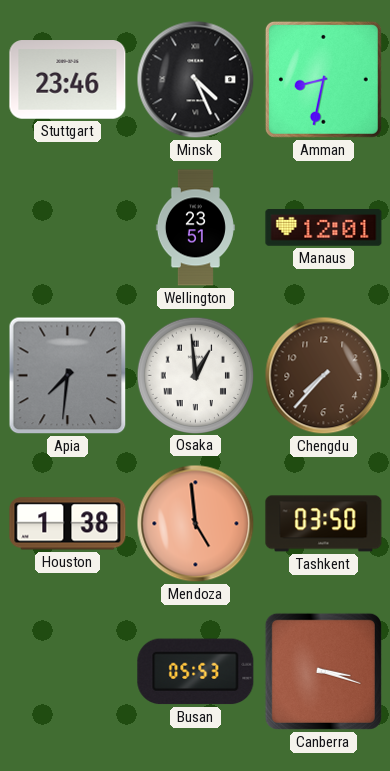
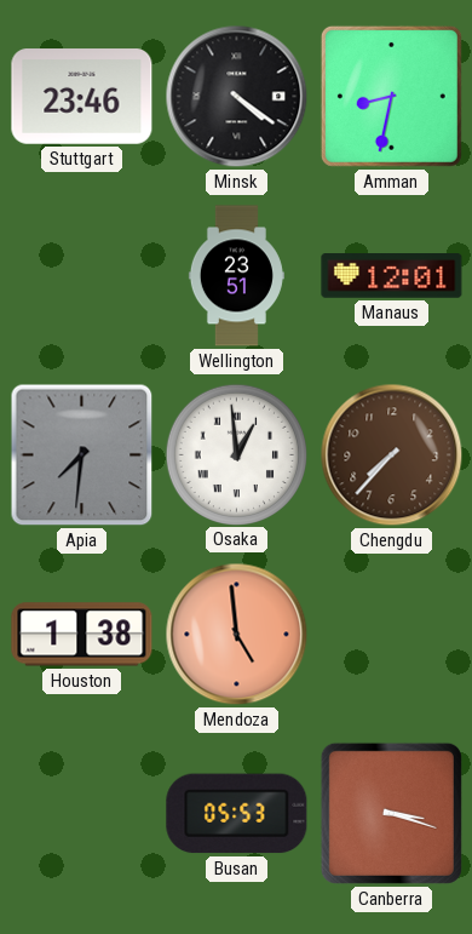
Minsk: 4:26 -> 4:21 (237, 97)
Tashkent: 03:50 -> none (324, 524)
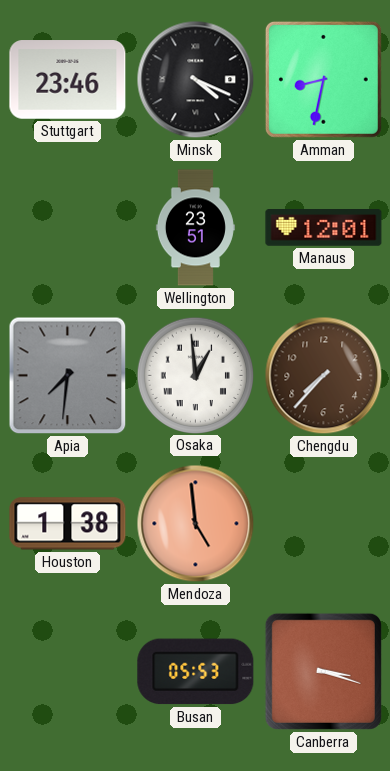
Minsk: 4:21 -> 4:19 (196, 80)
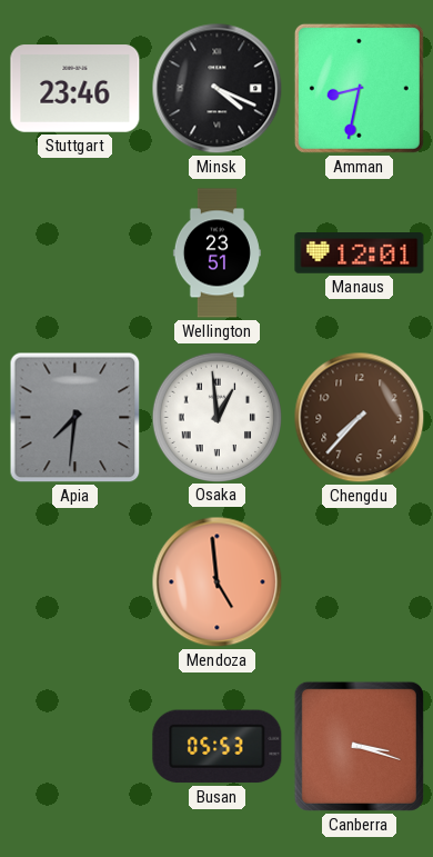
Houston: 1:38 -> none (68, 524)
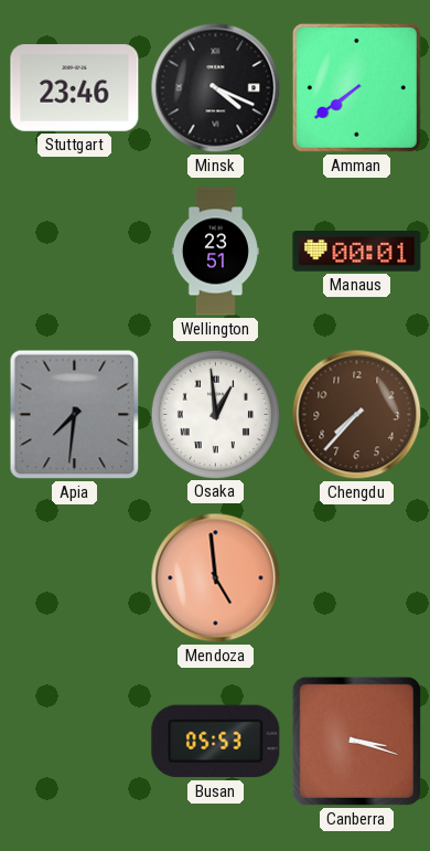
Amman: 8:32 -> 7:39 (356, 87)
Manaus: 12:01 -> 00:01 (357, 252)
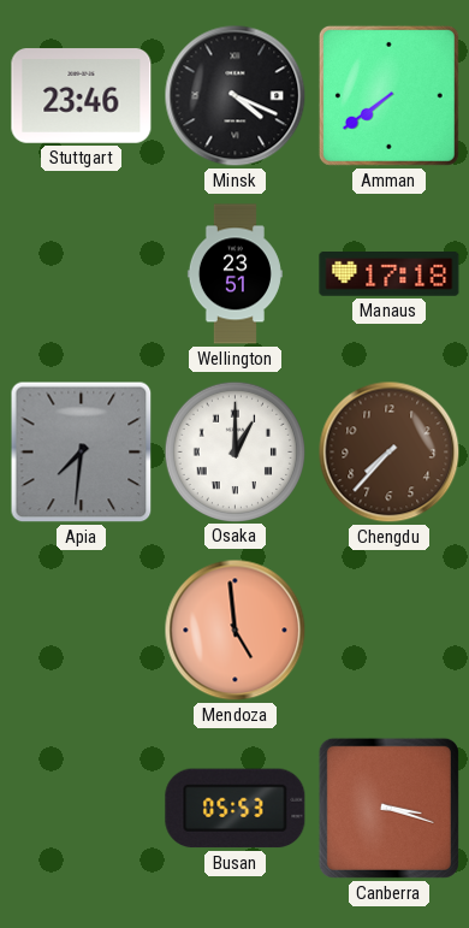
Manaus: 00:01 -> 17:18 (390, 274)
Osaka: 12:59 -> 1:00 (234, 451)
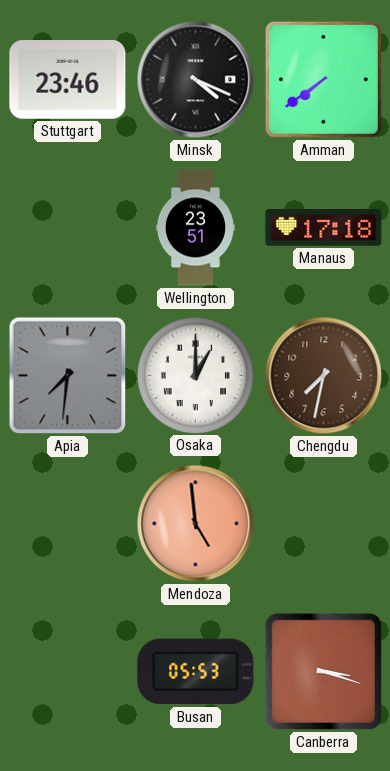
Chengdu: 7:37 -> 7:32 (324, 376)
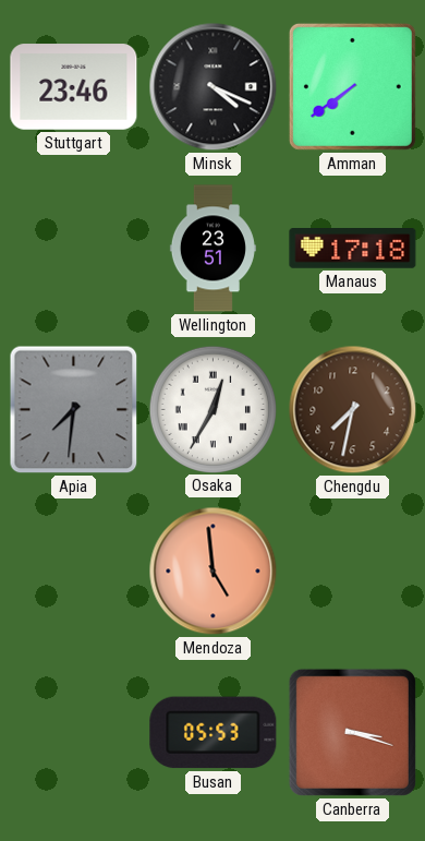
Osaka: 1:00 -> 12:35 (212, 409)
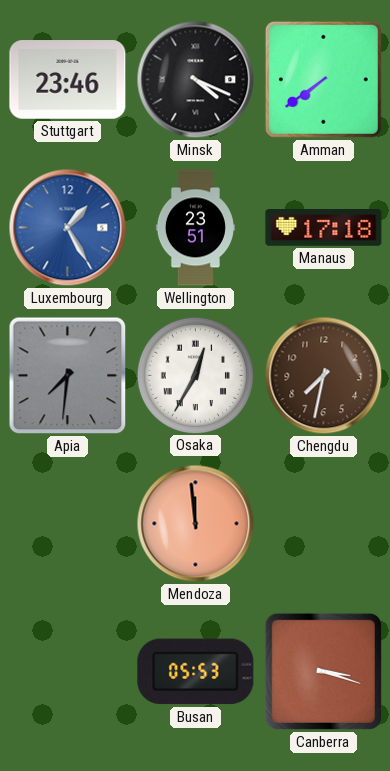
Luxembourg: none -> 1:25 (68, 228)
Mendoza: 4:59 -> 11:59 (196, 524)
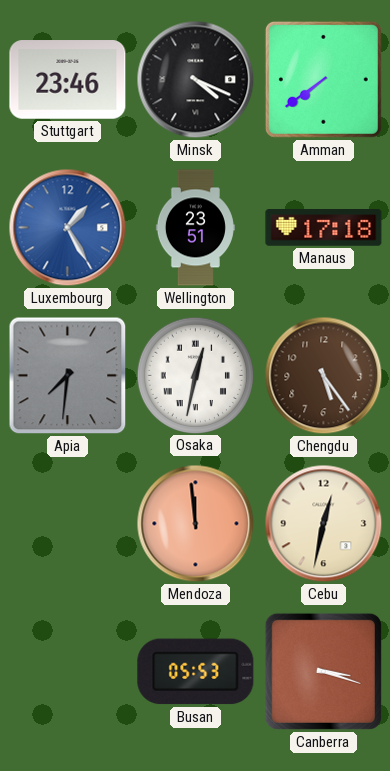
Osaka: 12:35 -> 12:32 (195, 375)
Chengdu: 7:32 -> 5:24 (324, 376)
Cebu: none -> 12:32 (324, 524)
